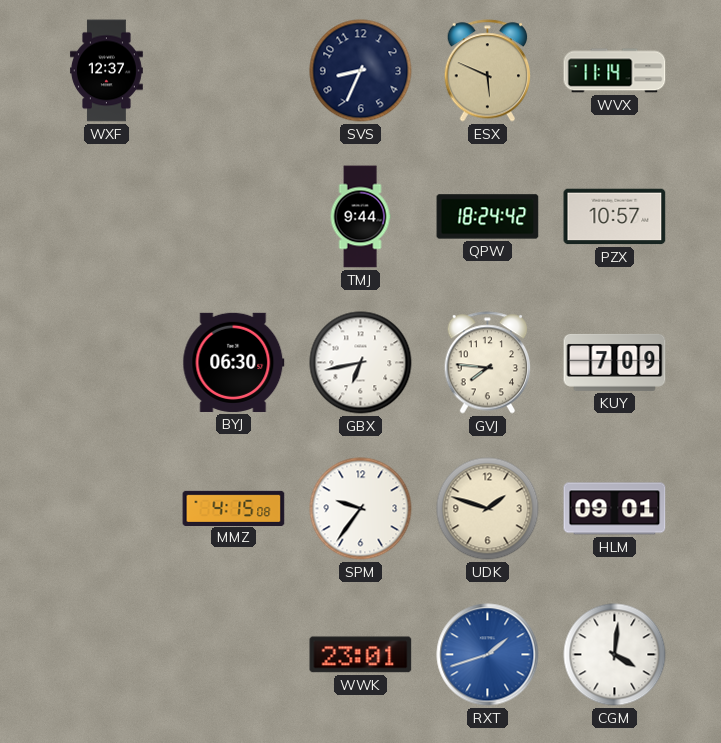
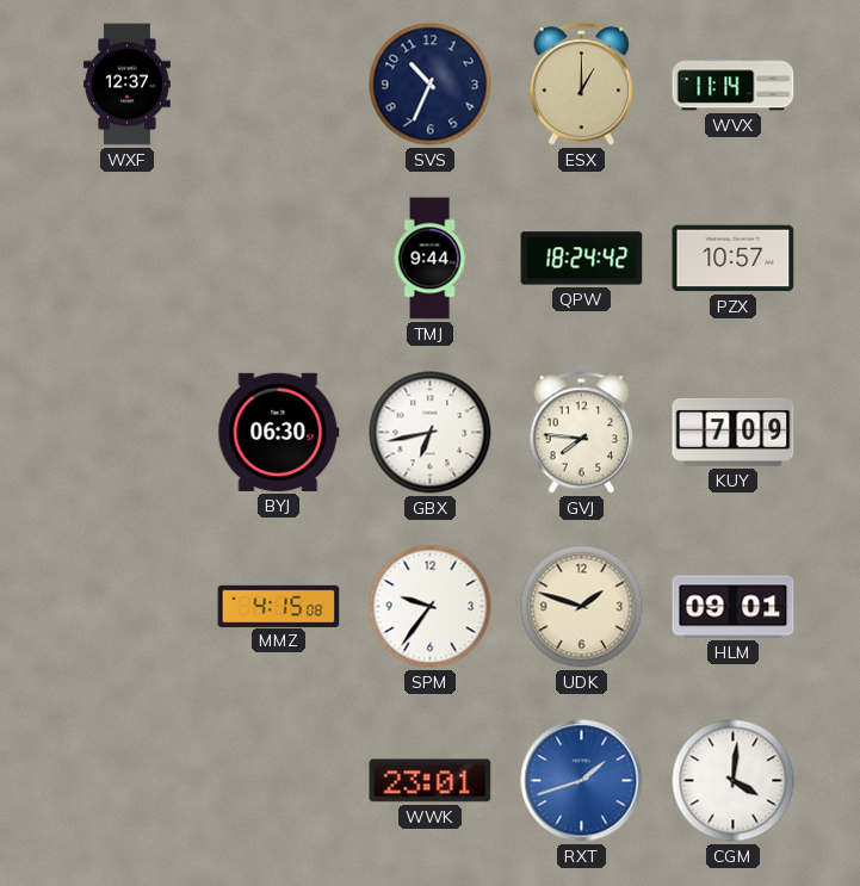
SVS: 8:34 -> 10:34 (431, 85)
ESX: 5:49 -> 1:00 (582, 85)
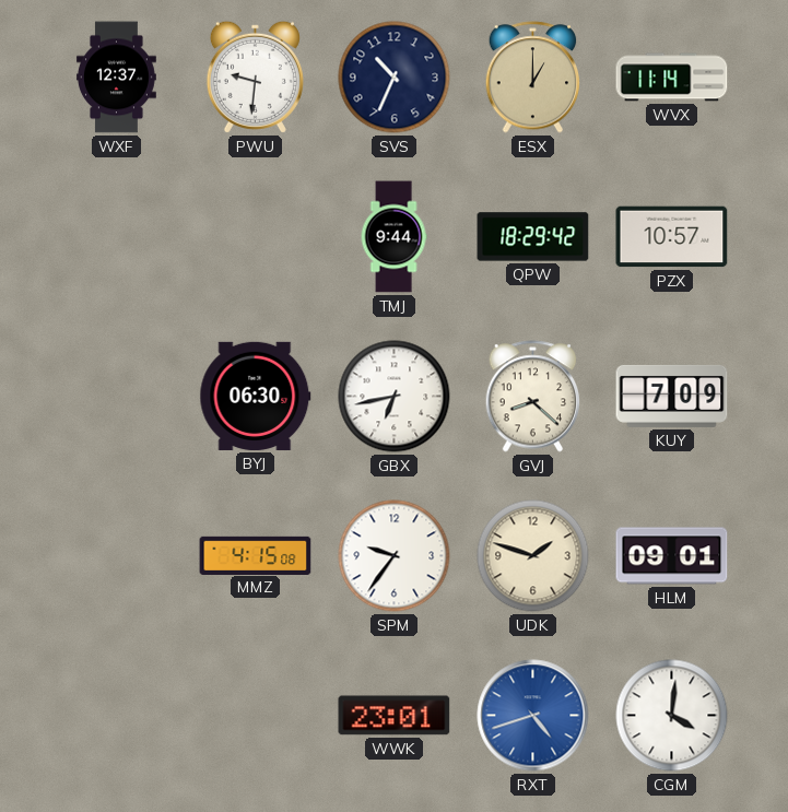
PWU: none -> 9:31 (255, 77)
QPW: 18:24 -> 18:29 (533, 237)
GVJ: 7:46 -> 8:22 (533, 397)
RXT: 1:42 -> 4:42 (533, 716)
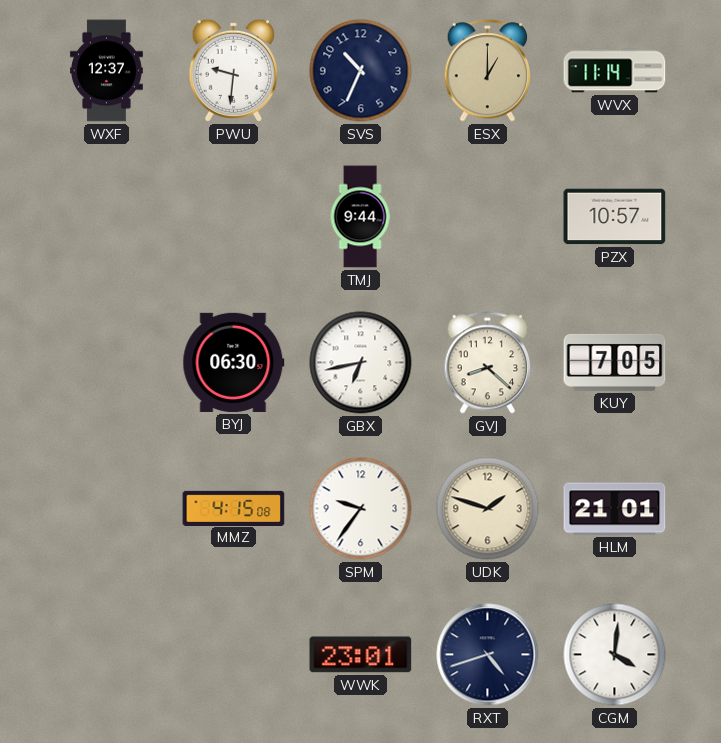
QPW: 18:29 -> none (533, 237)
KUY: 7:09 -> 7:05 (615, 362)
HLM: 09:01 -> 21:01 (615, 509)
RXT dial: blue -> navy (488, 655)
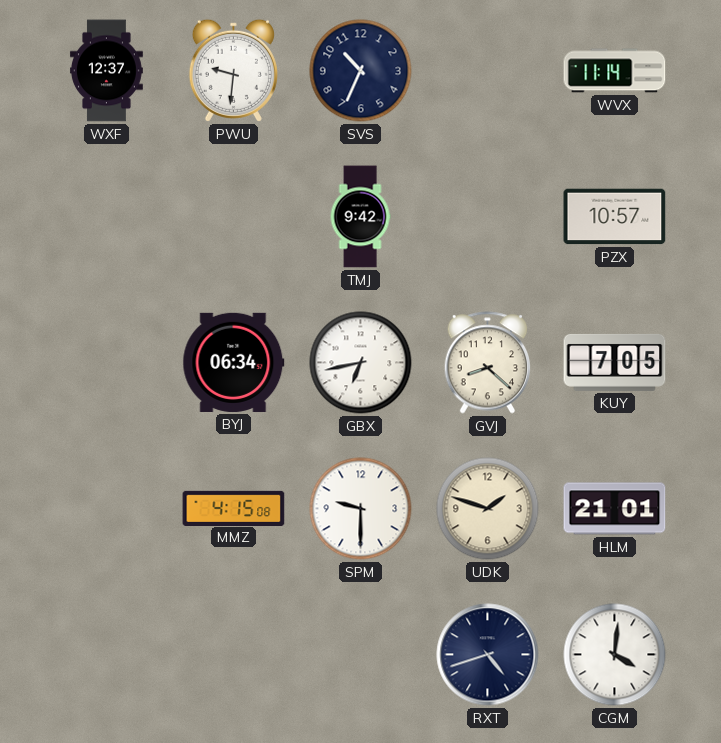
ESX: 1:00 -> none (488, 71)
TMJ: 9:44 -> 9:42 (360, 217)
BYJ: 06:30 -> 06:34 (234, 362)
SPM: 9:36 -> 9:30 (361, 509)
WWK: 23:01 -> none (361, 655)
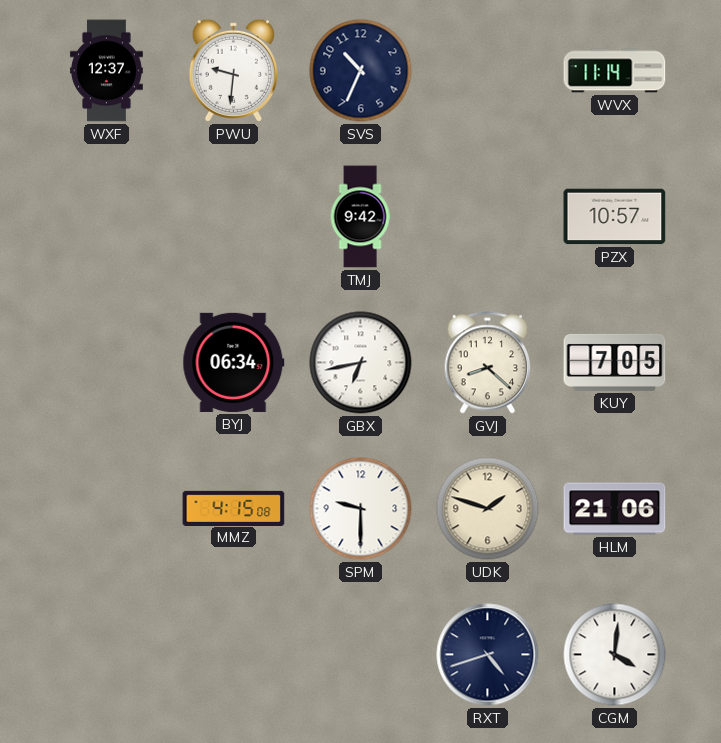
HLM: 21:01 -> 21:06 (615, 509)
